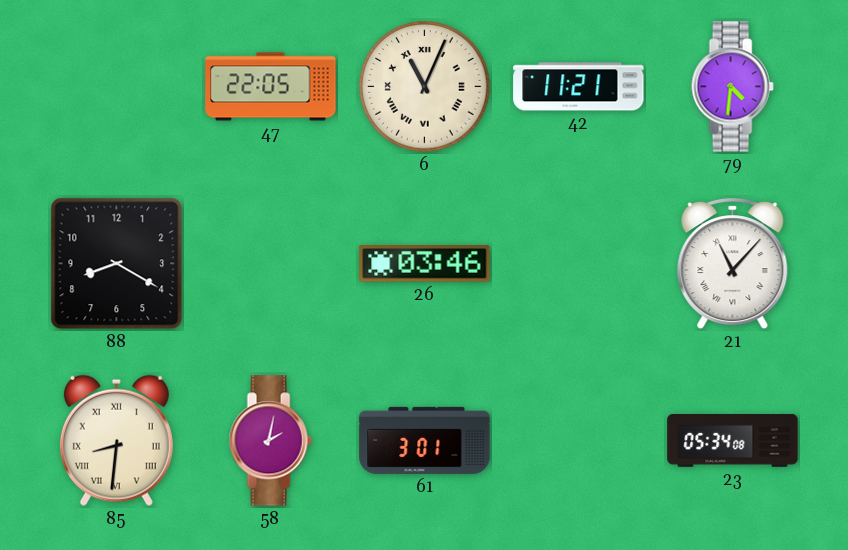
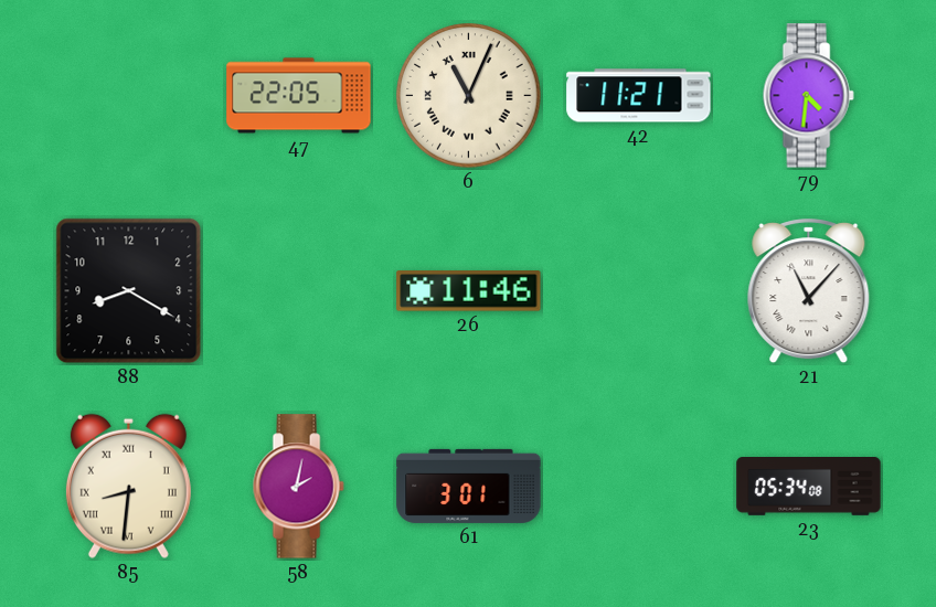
26: 03:46 -> 11:46 (469, 291)
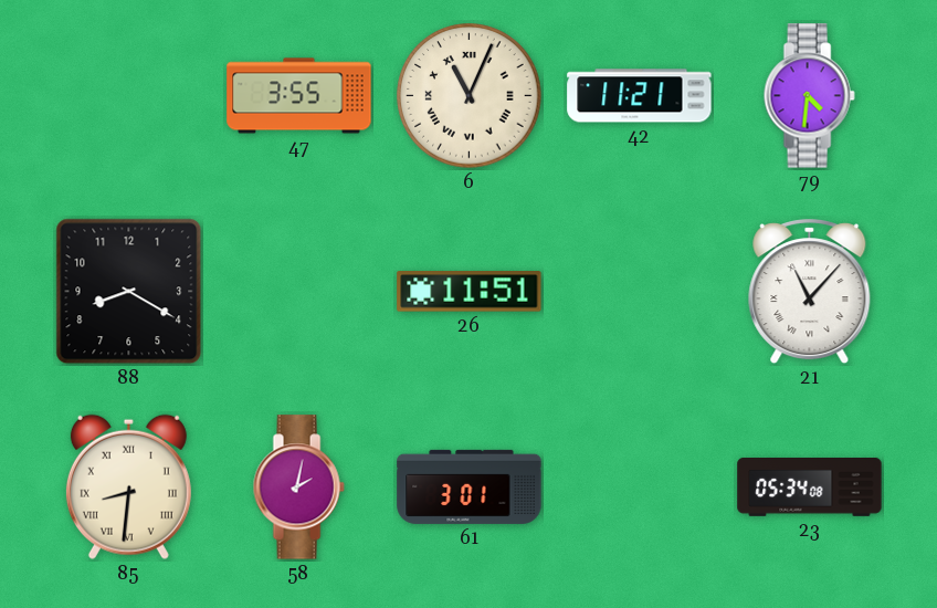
47: 22:05 -> 3:55 (299, 96)
26: 11:46 -> 11:51 (470, 292)
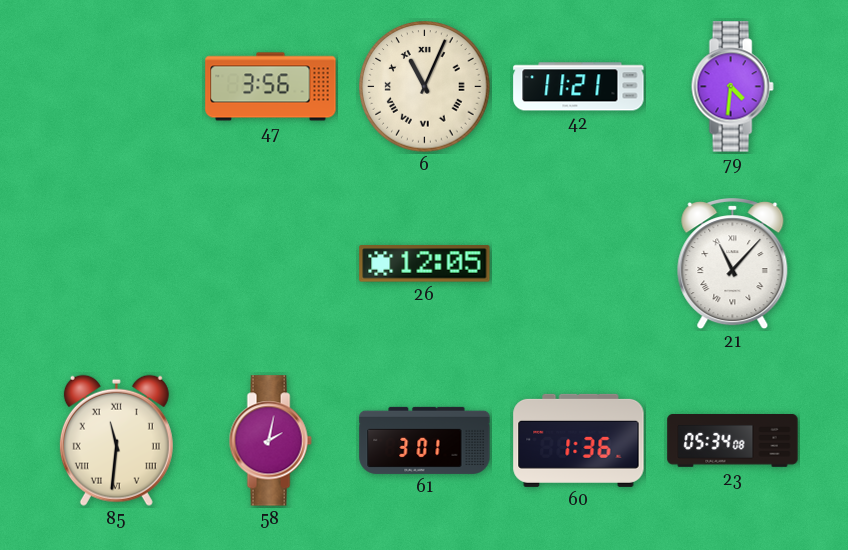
47: 3:55 -> 3:56 (271, 87)
88: 8:20 -> none (129, 292)
26: 11:51 -> 12:05 (425, 264)
85: 8:31 -> 11:31 (116, 440)
60: none -> 1:36 (579, 440)
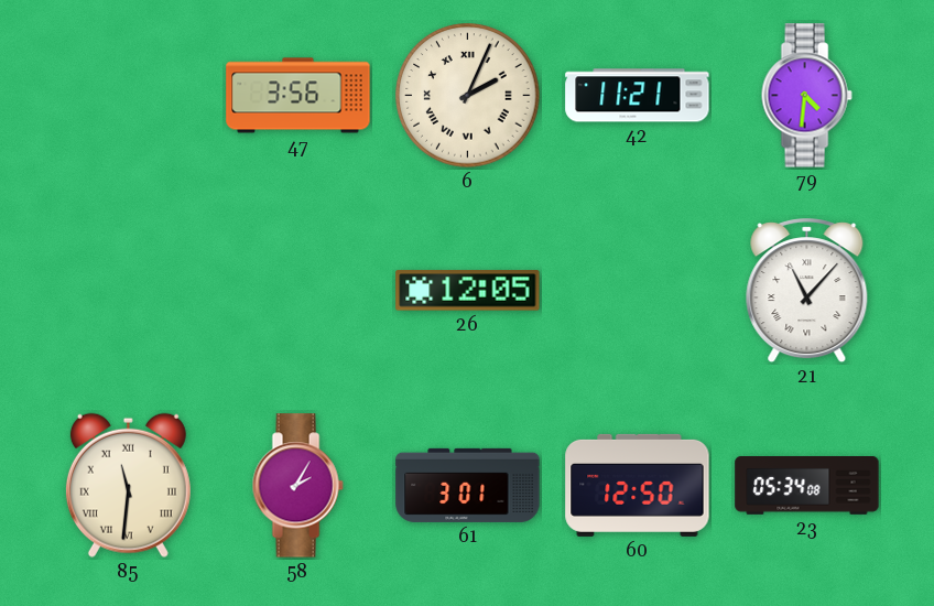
6: 11:04 -> 2:04 (468, 96)
58: 2:02 -> 2:05 (297, 486)
60: 1:36 -> 12:50 (638, 485)
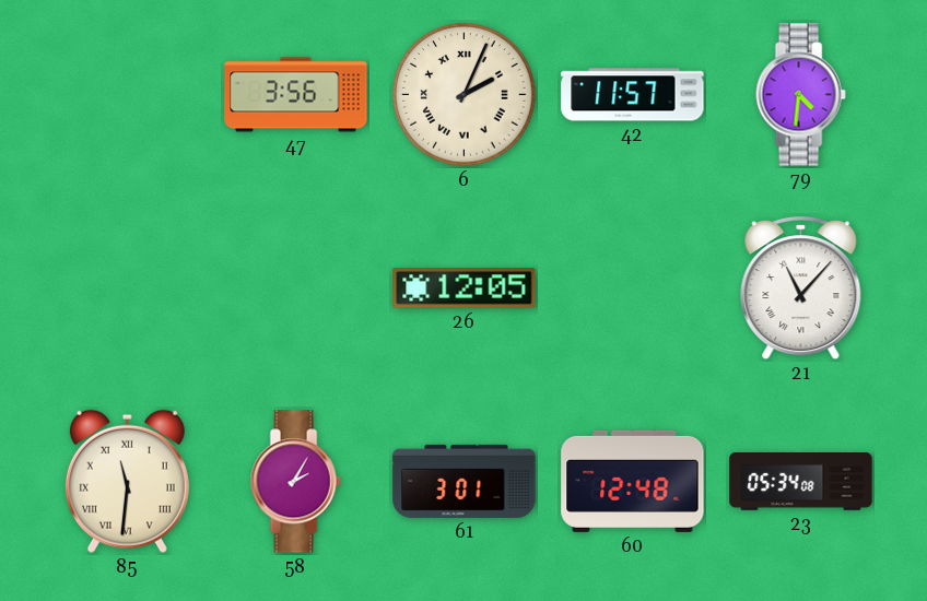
42: 11:21 -> 11:57 (633, 95)
60: 12:50 -> 12:48 (633, 481)
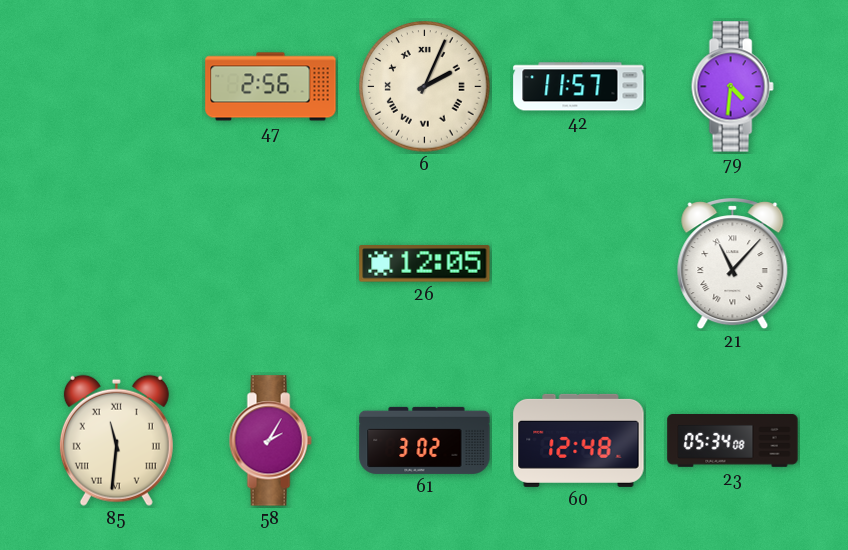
47: 3:56 -> 2:56 (271, 87)
61: 3:01 -> 3:02 (425, 440)
